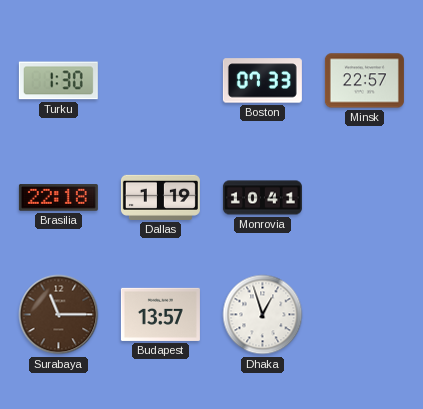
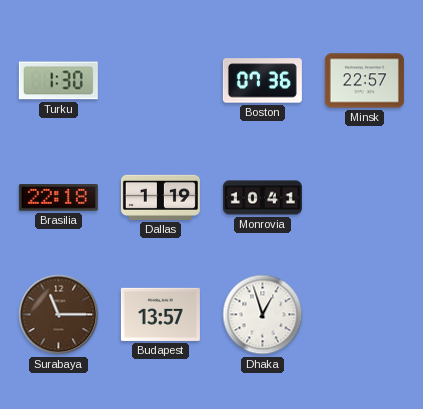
Boston: 07:33 -> 07:36 (262, 81)
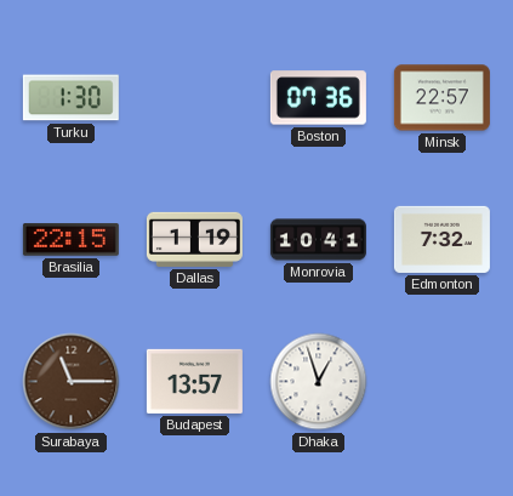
Brasilia: 22:18 -> 22:15 (70, 240)
Edmonton: none -> 7:32 (441, 239)
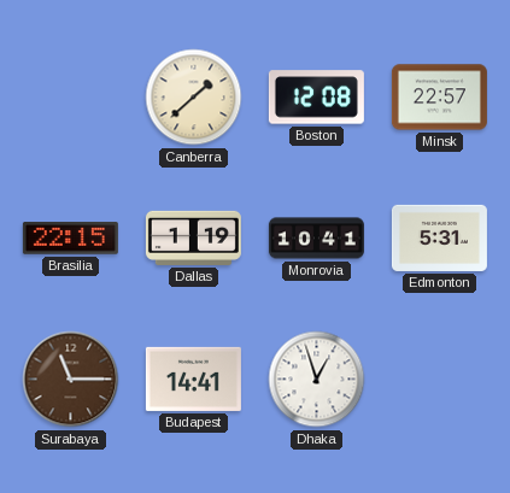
Turku: 1:30 -> none (70, 98)
Canberra: none -> 1:38 (194, 98)
Boston: 07:36 -> 12:08 (316, 98)
Edmonton: 7:32 -> 5:31 (439, 237)
Budapest: 13:57 -> 14:41 (193, 378)
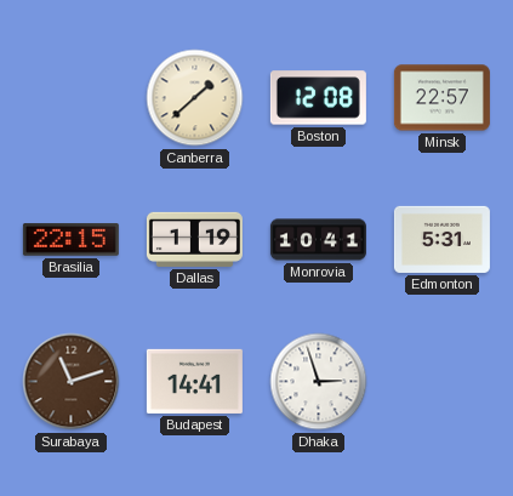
Surabaya: 11:15 -> 11:12 (72, 382)
Dhaka: 12:57 -> 2:57 (319, 382)
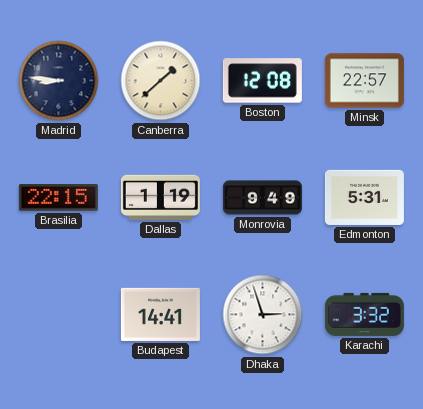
Madrid: none -> 8:46 (59, 81)
Monrovia: 10:41 -> 9:49 (262, 198)
Surabaya: 11:12 -> none (72, 382)
Karachi: none -> 3:32 (364, 314)
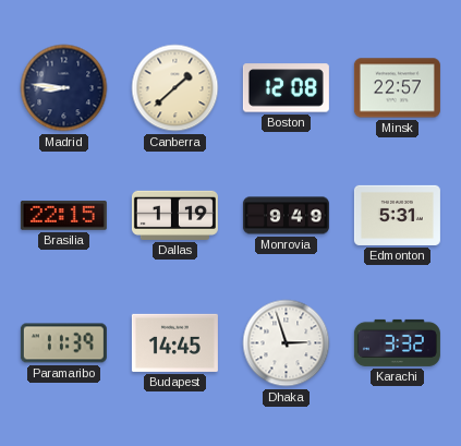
Paramaribo: none -> 11:39 (63, 343)
Budapest: 14:41 -> 14:45 (174, 342)
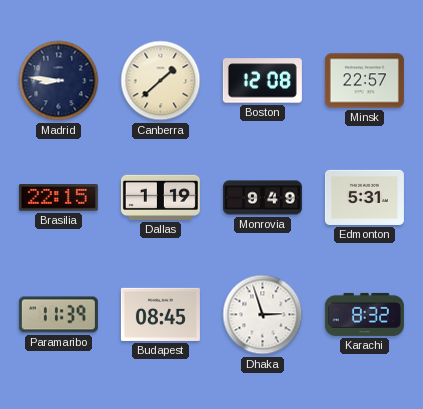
Budapest: 14:45 -> 08:45 (160, 314)
Karachi: 3:32 -> 8:32 (364, 314)
